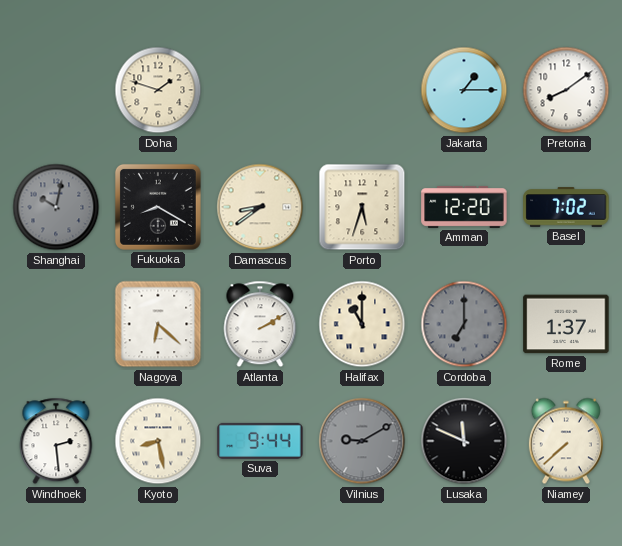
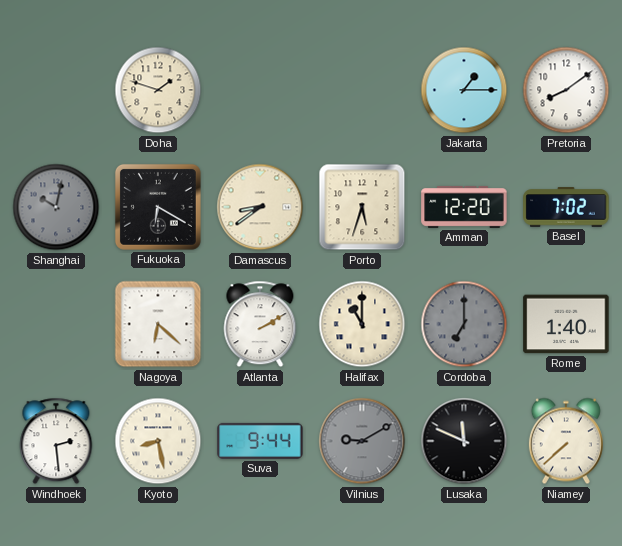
Fukuoka: 8:20 -> 6:20 (158, 207)
Rome: 1:37 -> 1:40 (566, 324)
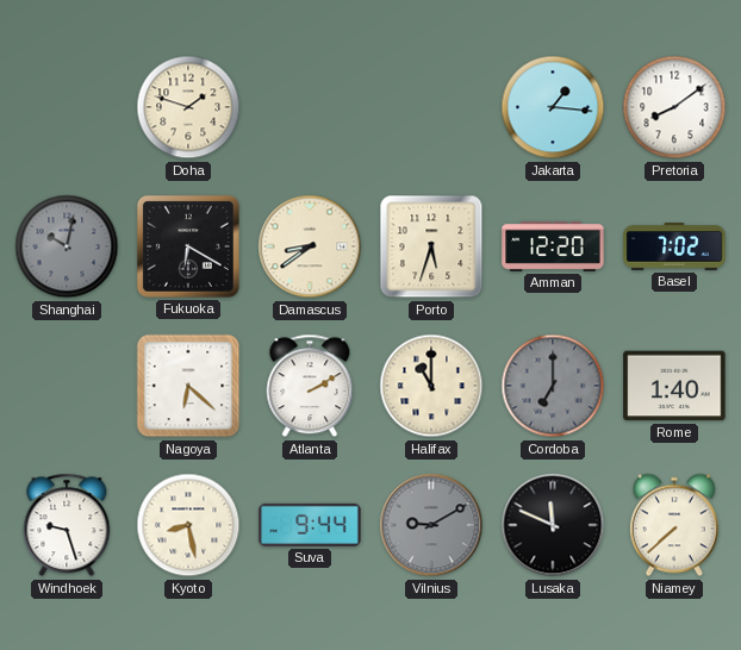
Jakarta: 1:15 -> 1:16 (553, 107)
Windhoek: 2:29 -> 9:27 (67, 525)
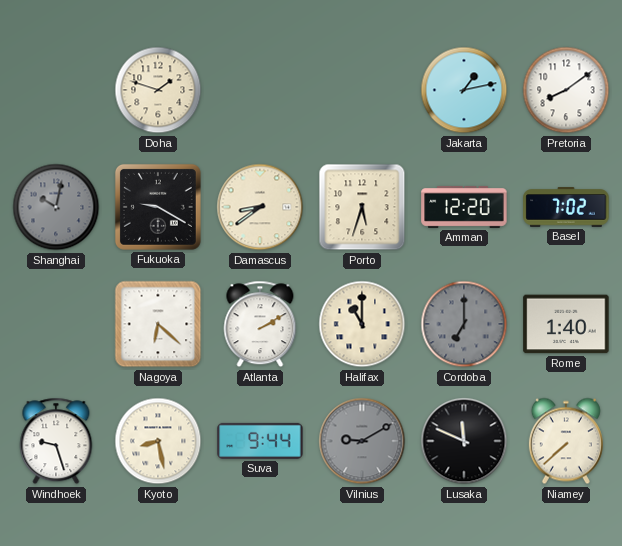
Jakarta: 1:16 -> 1:13 (464, 90)
Fukuoka: 6:20 -> 9:20 (158, 207)
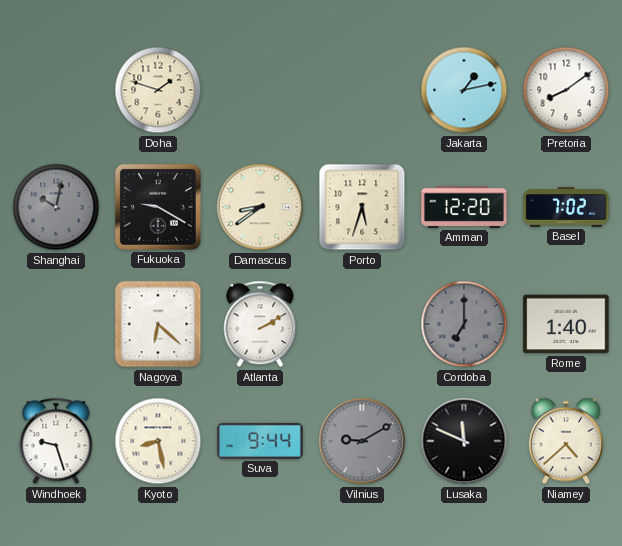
Halifax: 11:00 -> none (362, 324)
Niamey: 7:38 -> 4:38 (566, 441)
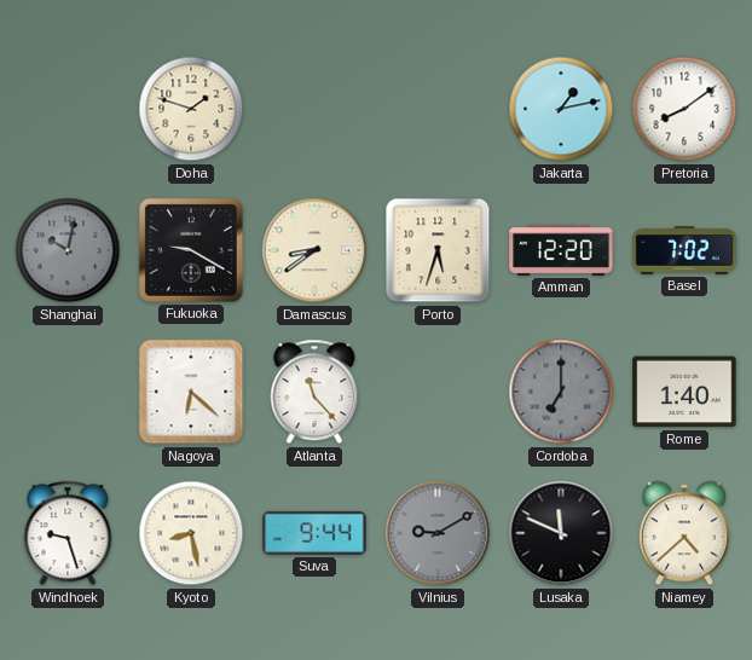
Atlanta: 2:10 -> 11:23 (314, 392)
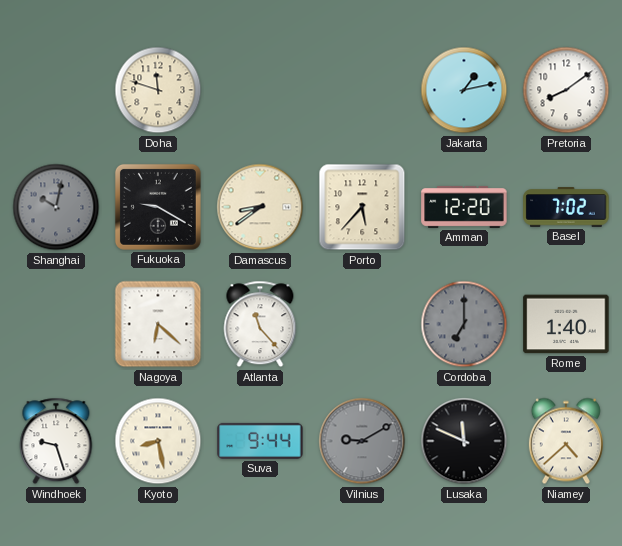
Doha: 1:48 -> 11:48 (158, 90)
Porto: 5:33 -> 5:37 (362, 207)
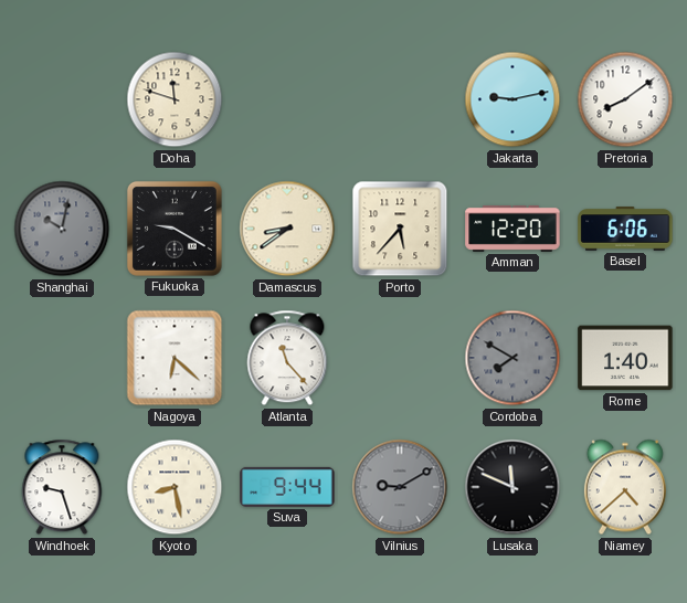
Jakarta: 1:13 -> 9:13 (512, 99)
Basel: 7:02 -> 6:06 (625, 229)
Cordoba: 7:00 -> 7:50 (512, 358)
